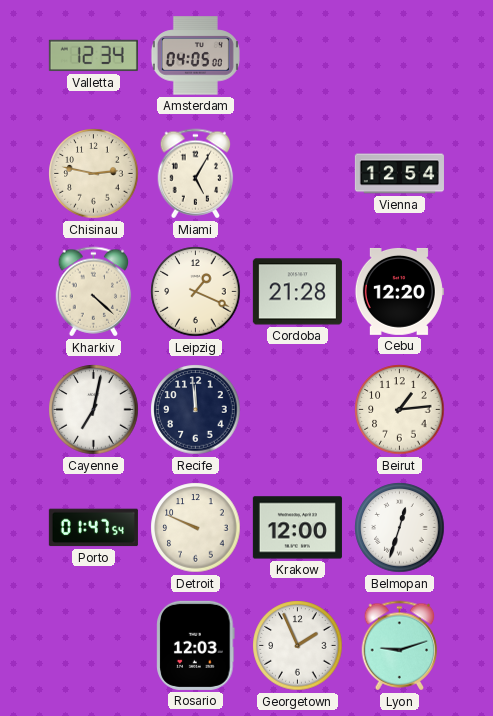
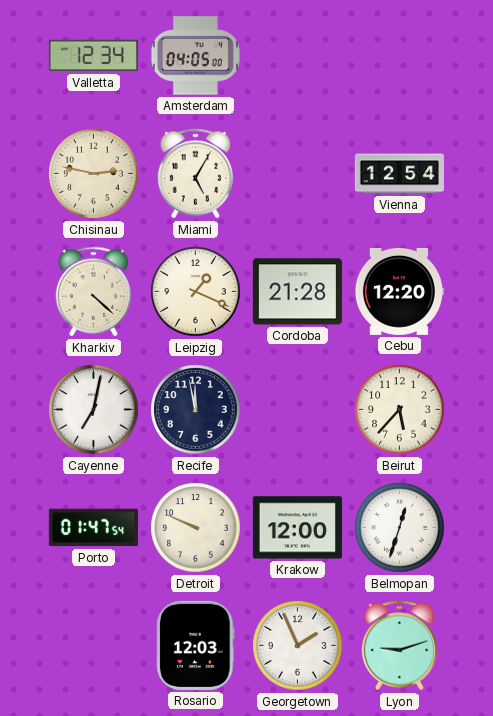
Recife: 11:59 -> 11:58 (196, 410)
Beirut: 1:14 -> 5:37 (400, 410)
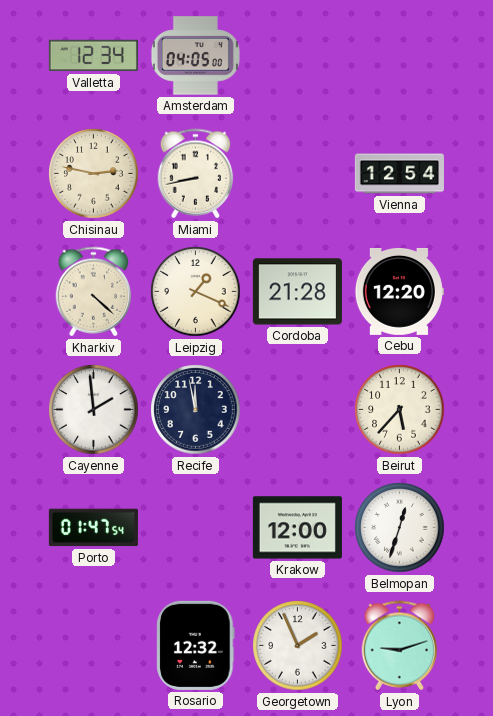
Miami: 5:05 -> 8:43 (196, 174)
Cayenne: 7:02 -> 1:59 (94, 410)
Detroit: 9:49 -> none (196, 528)
Rosario: 12:03 -> 12:32 (196, 645)
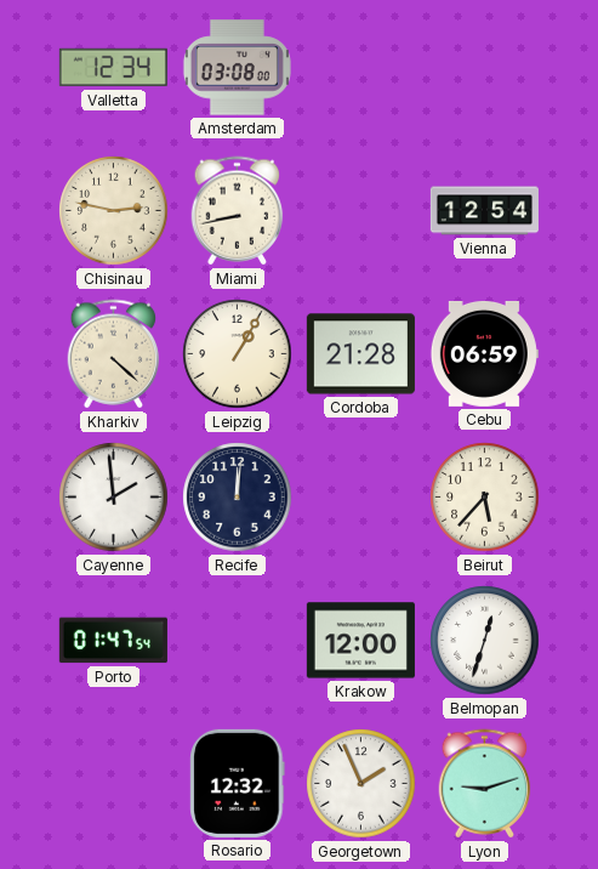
Amsterdam: 04:05 -> 03:08 (237, 68)
Leipzig: 1:19 -> 1:05 (238, 354)
Cebu: 12:20 -> 06:59 (484, 353)
Recife: 11:58 -> 12:01 (238, 498)
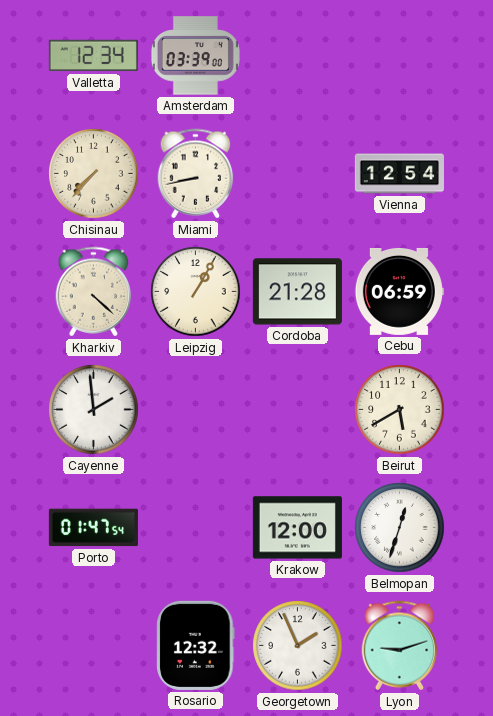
Amsterdam: 03:08 -> 03:39 (195, 56)
Chisinau: 2:47 -> 7:37 (94, 174)
Recife: 12:01 -> none (238, 498)
Beirut: 5:37 -> 5:40 (400, 410)
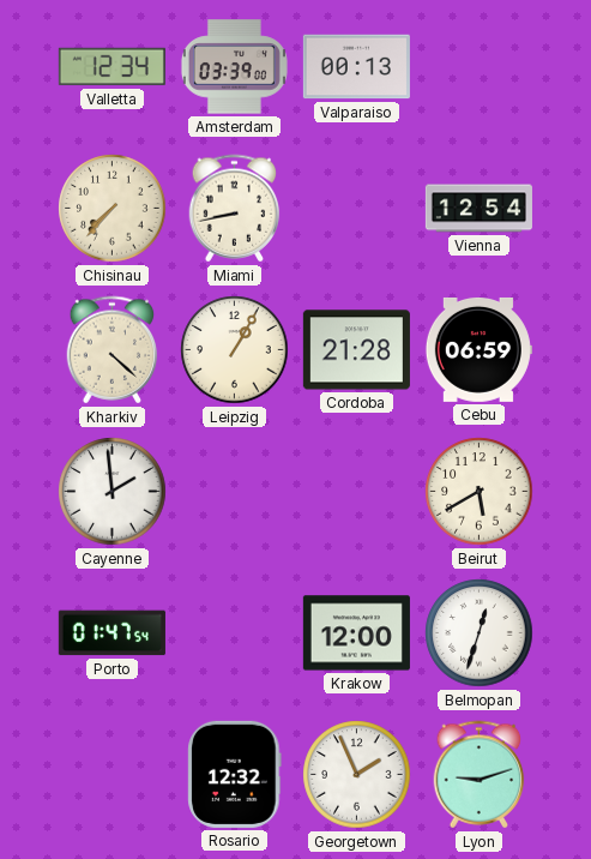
Valparaiso: none -> 00:13 (356, 67)
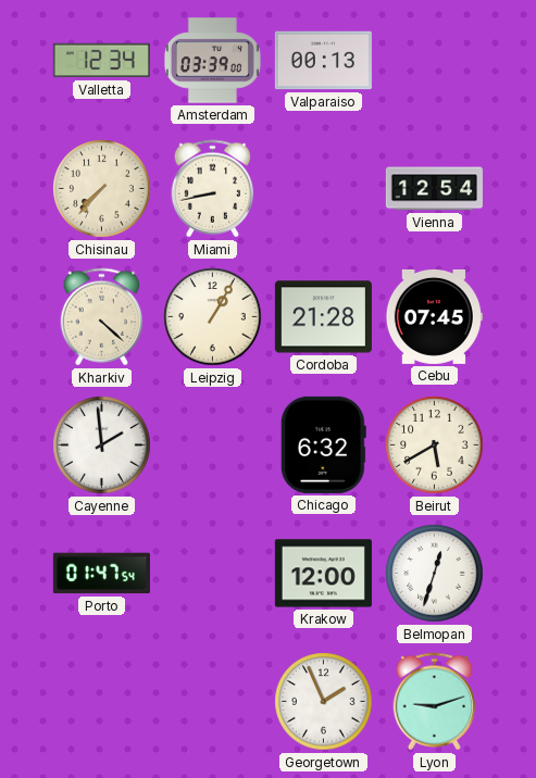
Cebu: 06:59 -> 07:45 (434, 316)
Chicago: none -> 6:32 (323, 444)
Rosario: 12:32 -> none (235, 774)
